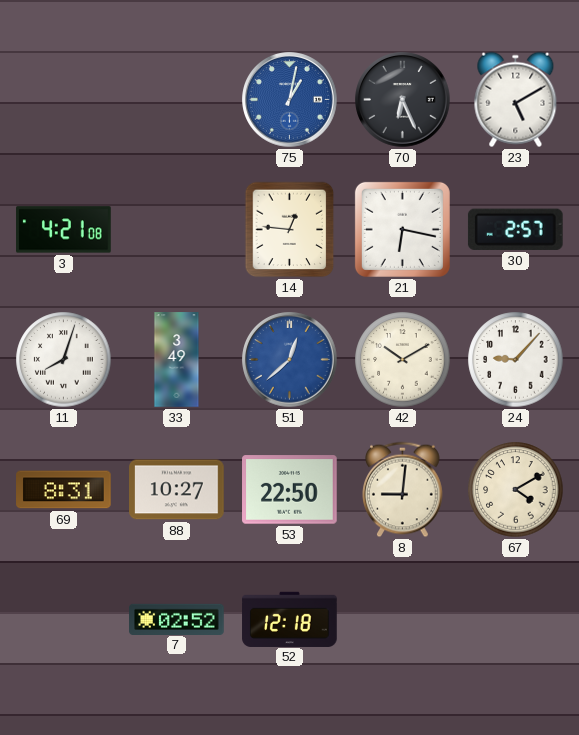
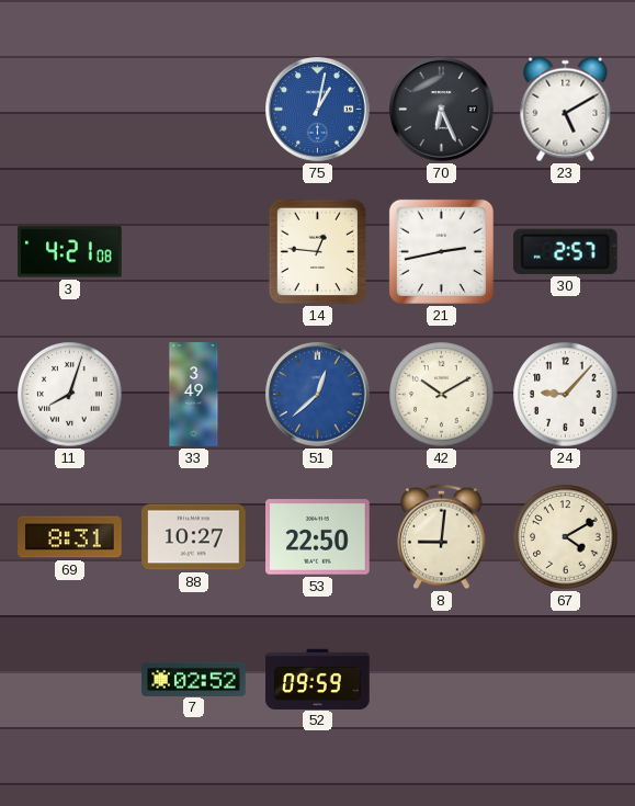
21: 6:17 -> 2:43 (441, 251)
52: 12:18 -> 09:59 (318, 679)
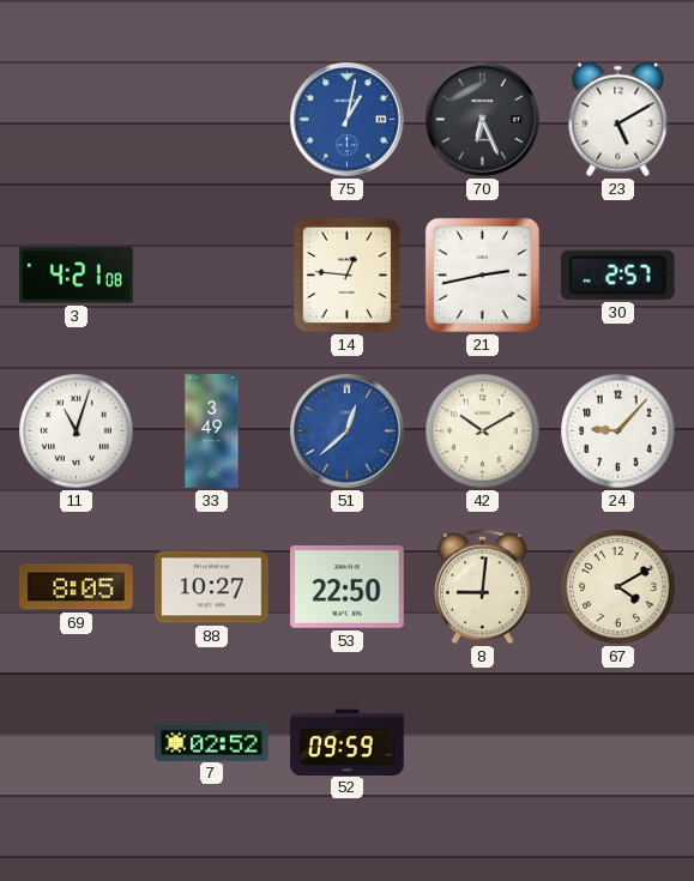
11: 8:03 -> 11:03 (77, 432)
69: 8:31 -> 8:05 (77, 587)
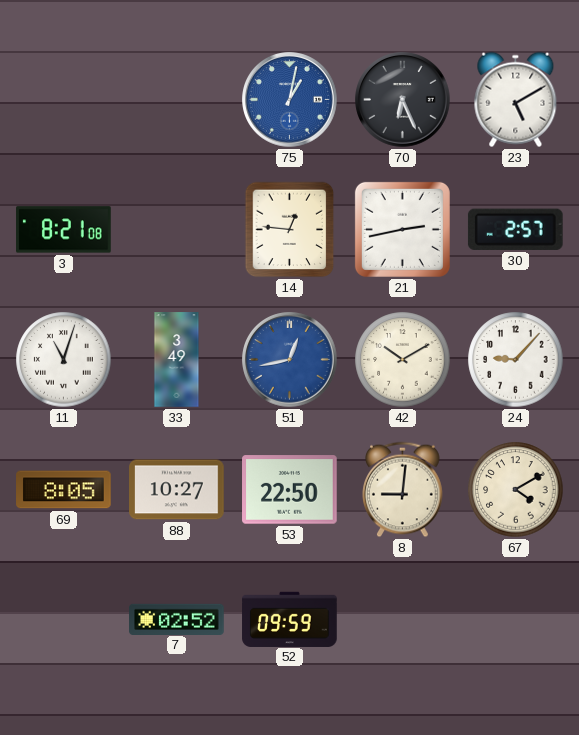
3: 4:21 -> 8:21 (64, 230)
51: 12:38 -> 12:43 (290, 360)
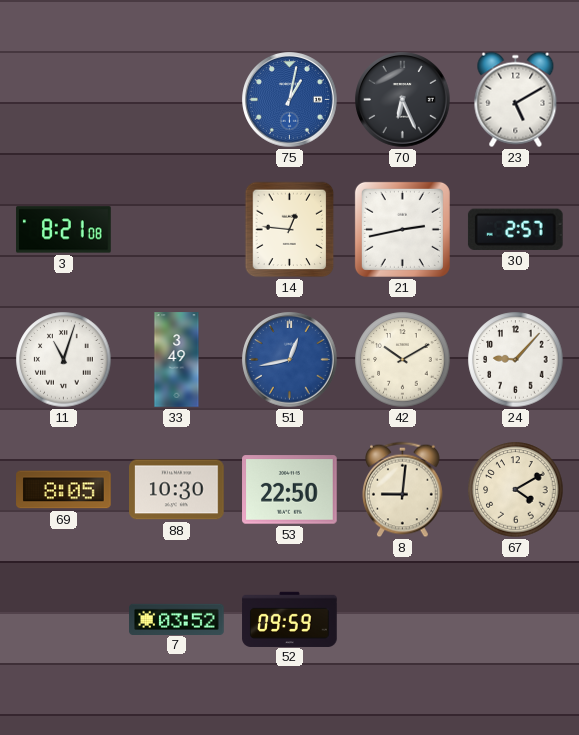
88: 10:27 -> 10:30 (177, 490)
7: 02:52 -> 03:52 (177, 619)
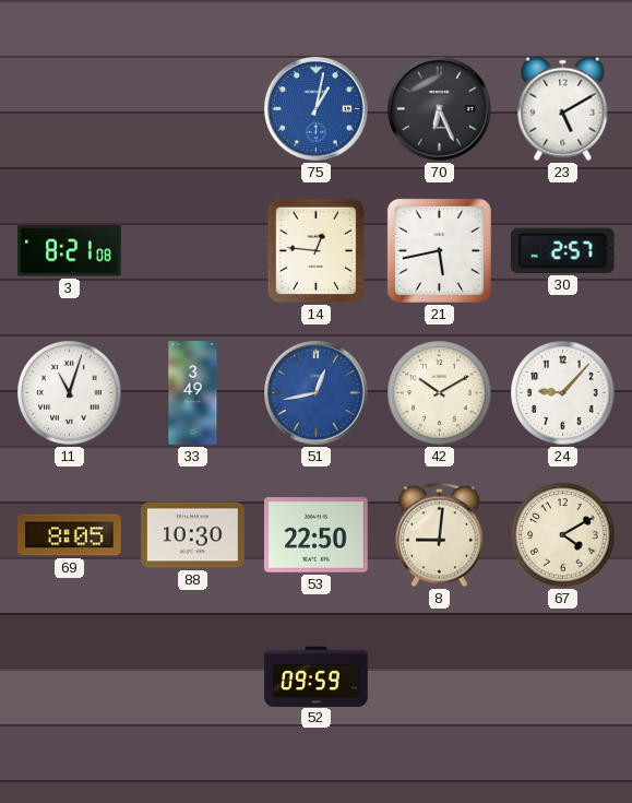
21: 2:43 -> 5:43 (439, 250)
7: 03:52 -> none (177, 619)
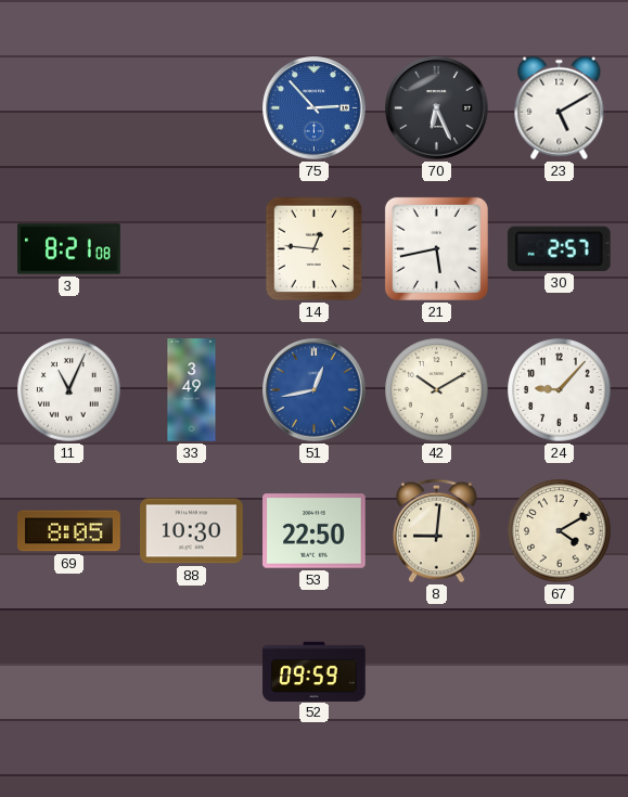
75: 1:02 -> 2:53 (315, 108)
11: 11:03 -> 11:04 (69, 390)
